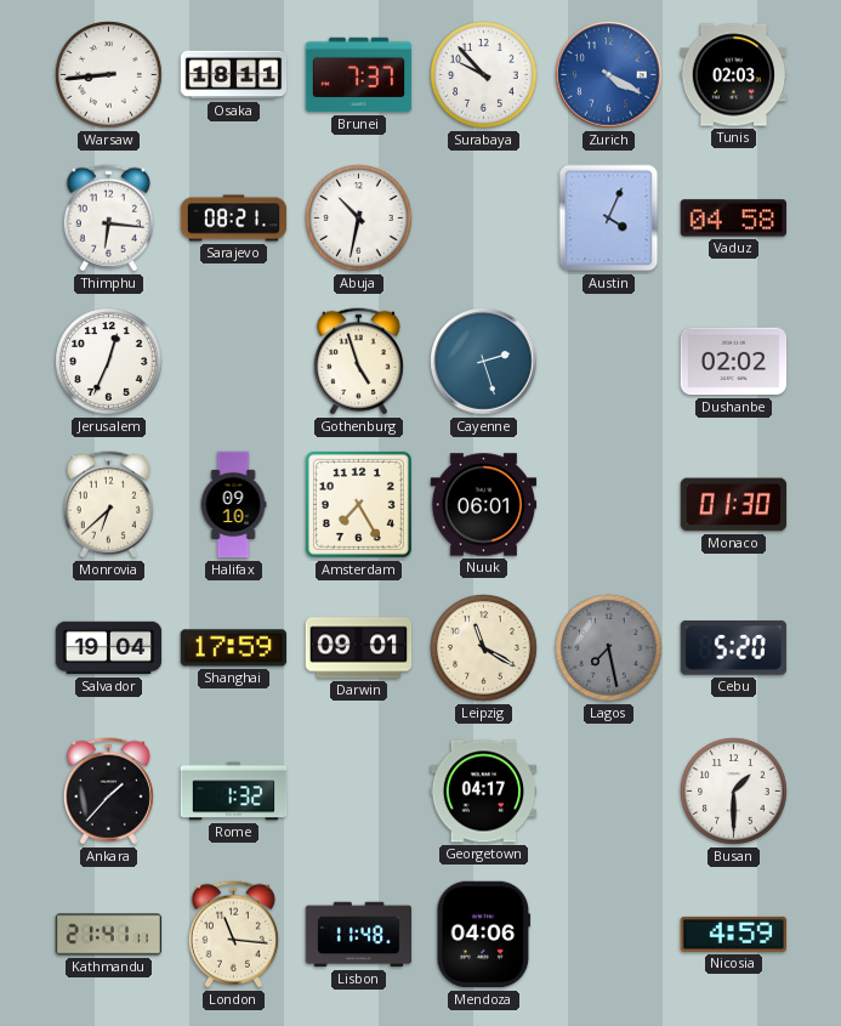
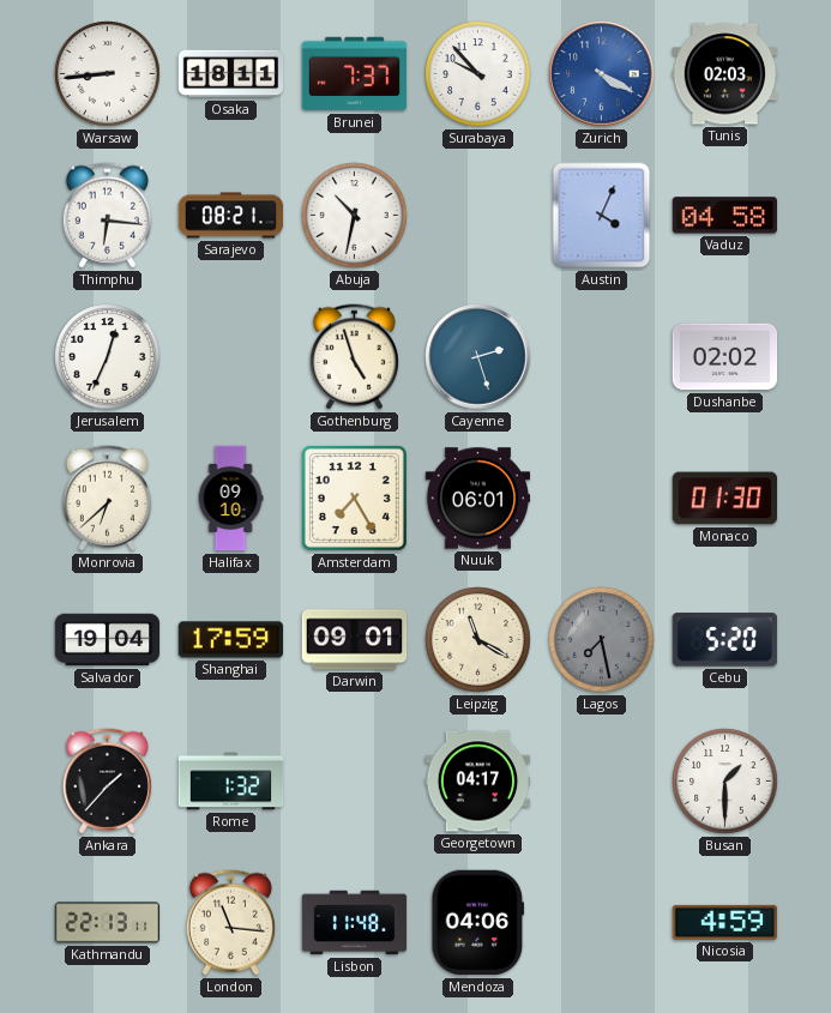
Kathmandu: 21:41 -> 22:13 (108, 923)
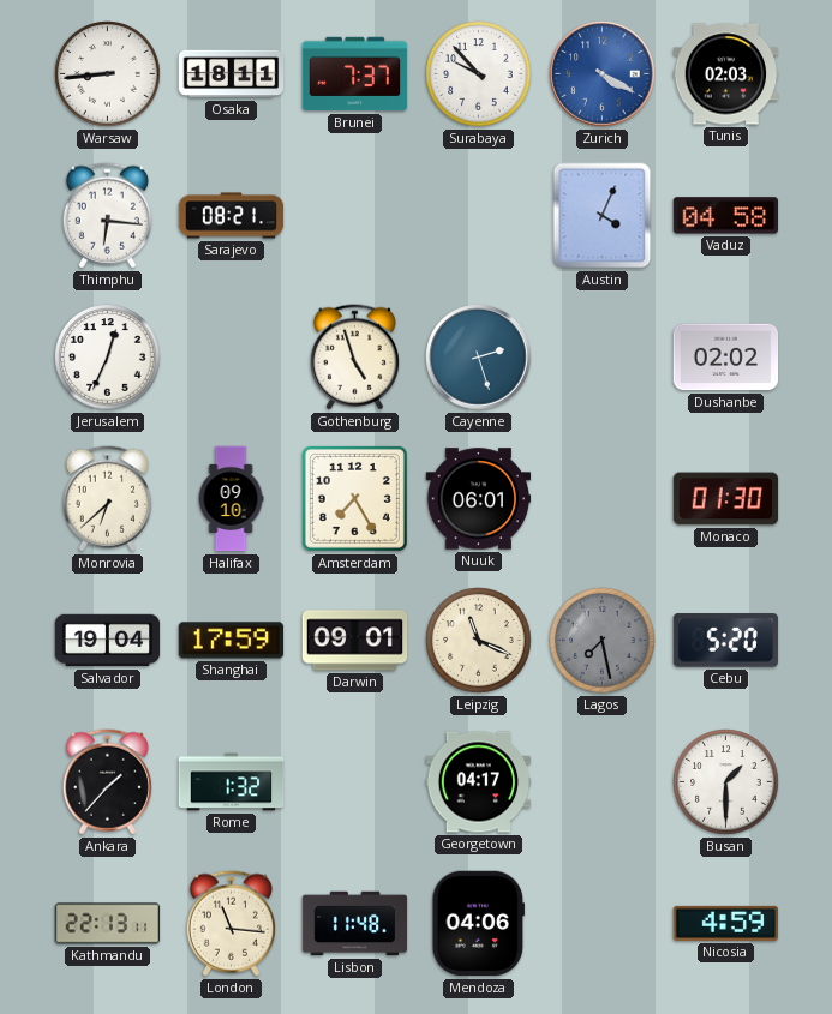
Abuja: 10:32 -> none (355, 216)
Leipzig: 11:20 -> 11:19 (479, 641)
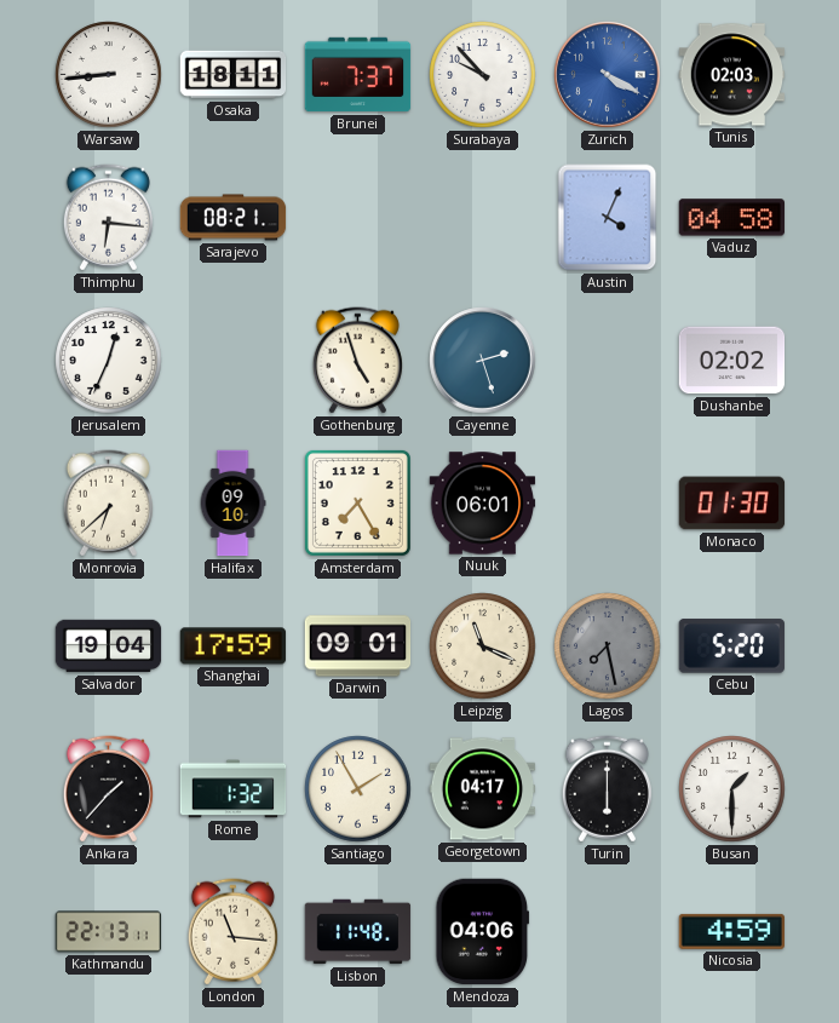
Santiago: none -> 1:55 (358, 789)
Turin: none -> 6:00 (607, 789)
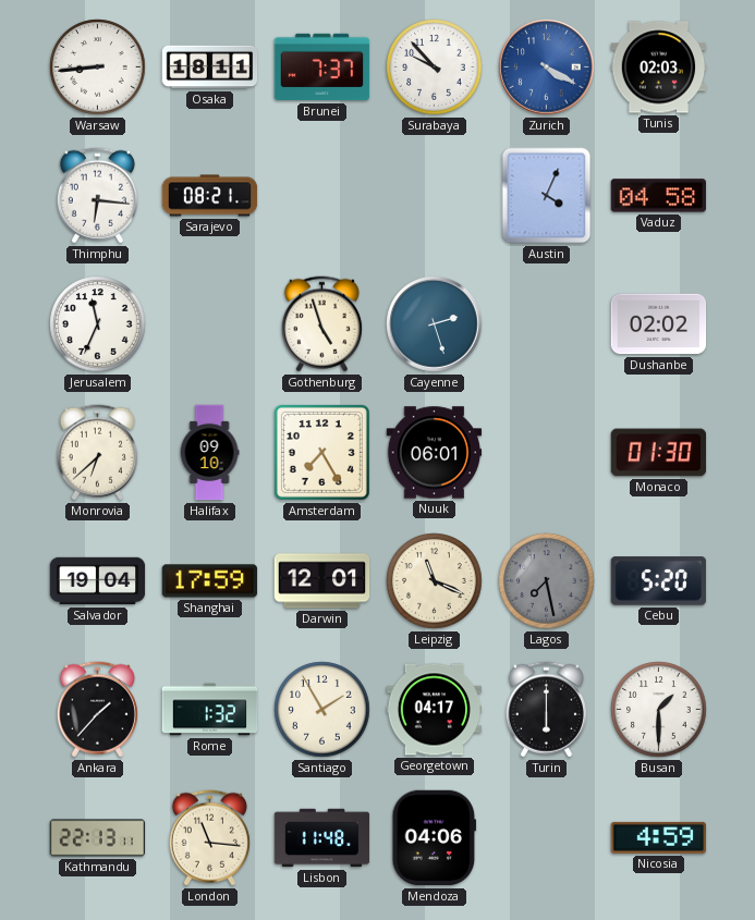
Jerusalem: 12:34 -> 11:34 (98, 324)
Darwin: 09:01 -> 12:01 (322, 581)
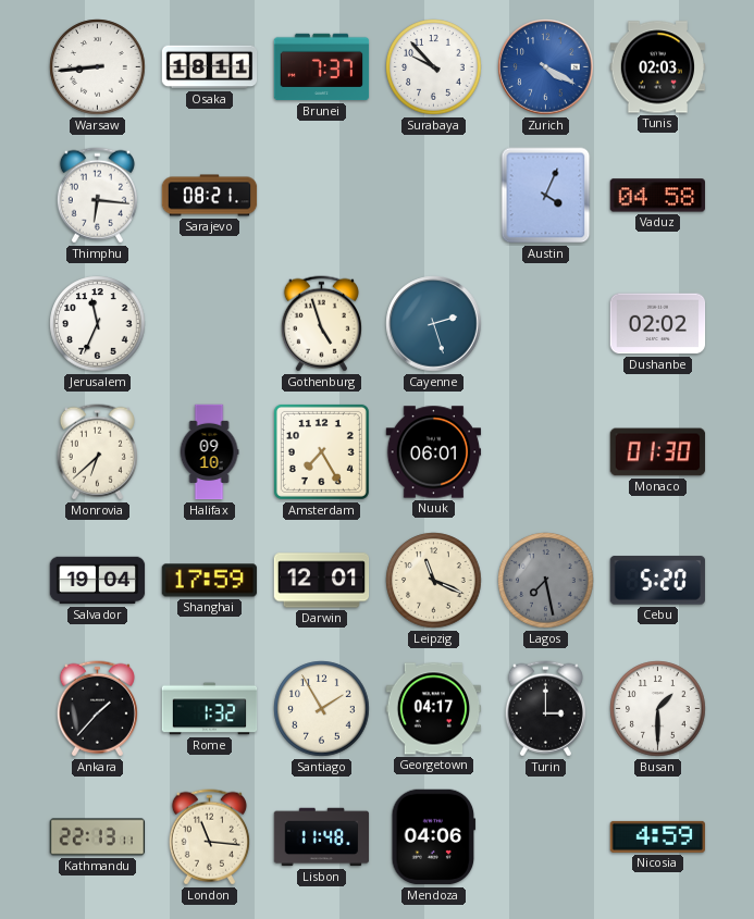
Turin: 6:00 -> 3:00 (545, 709)
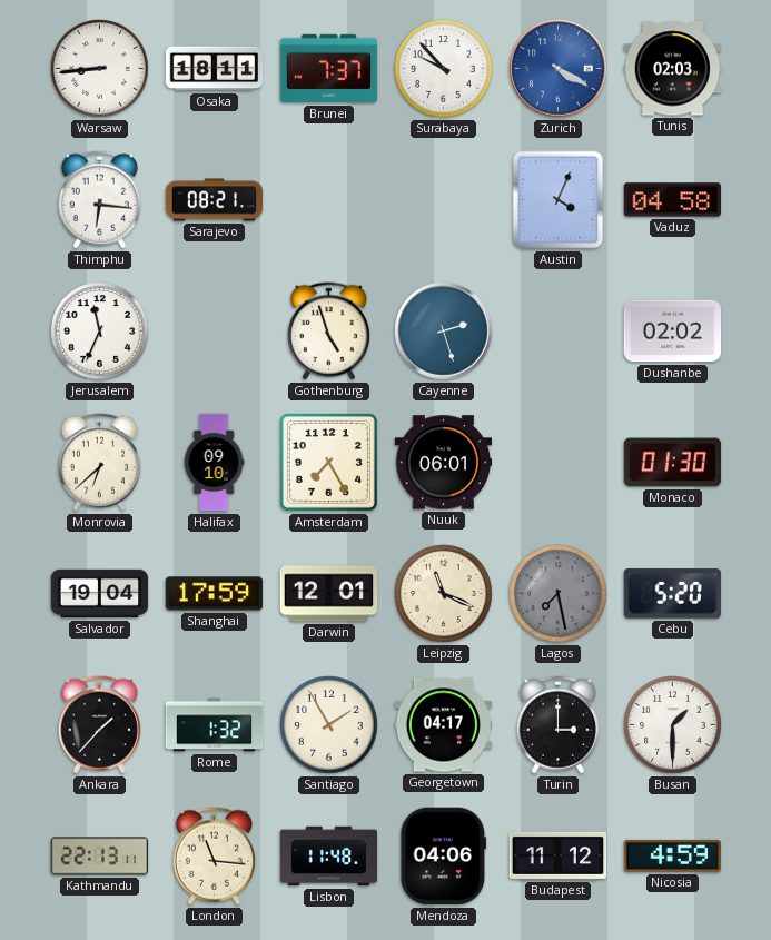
Budapest: none -> 11:12 (559, 855)
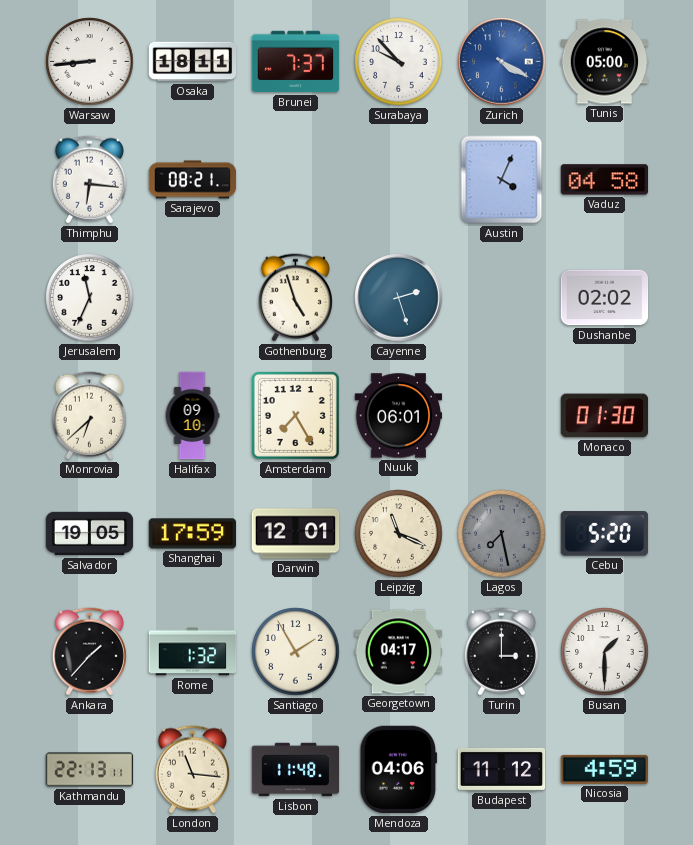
Tunis: 02:03 -> 05:00 (605, 62)
Salvador: 19:04 -> 19:05 (90, 534)
